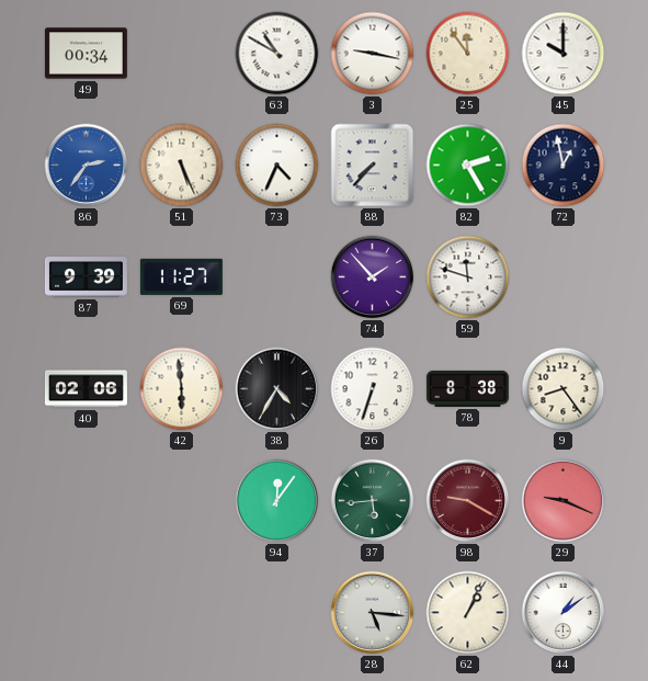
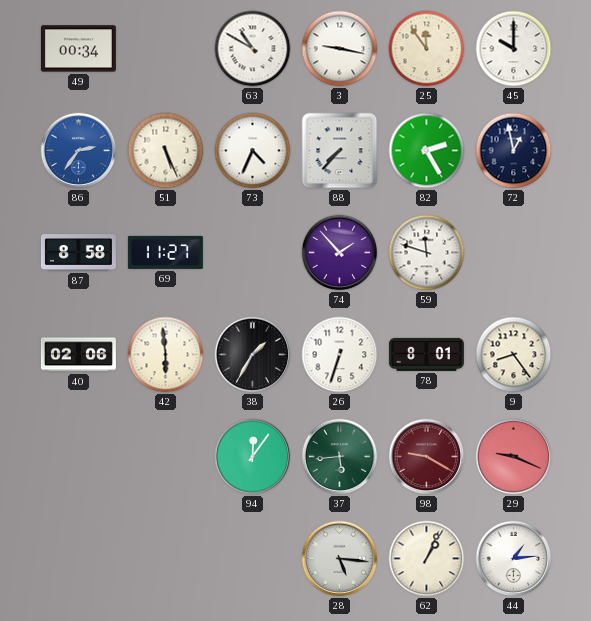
87: 9:39 -> 8:58 (78, 253)
38: 4:35 -> 1:35 (253, 355)
78: 8:38 -> 8:01 (426, 354)
44: 1:09 -> 1:14 (514, 559)
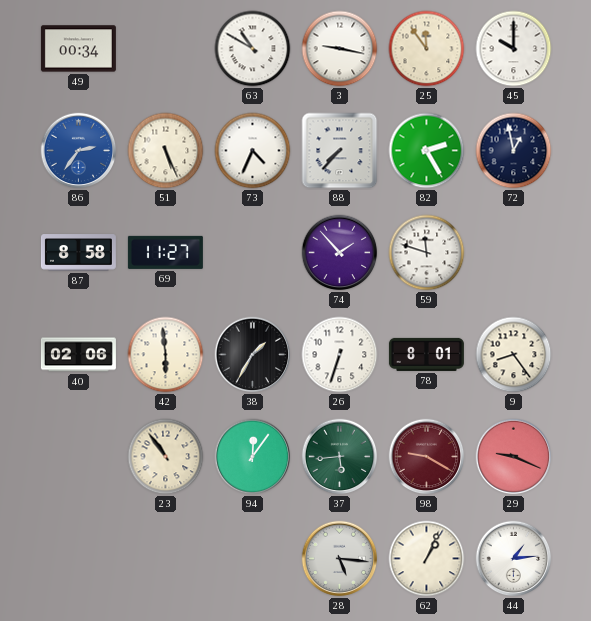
23: none -> 10:54 (166, 457)
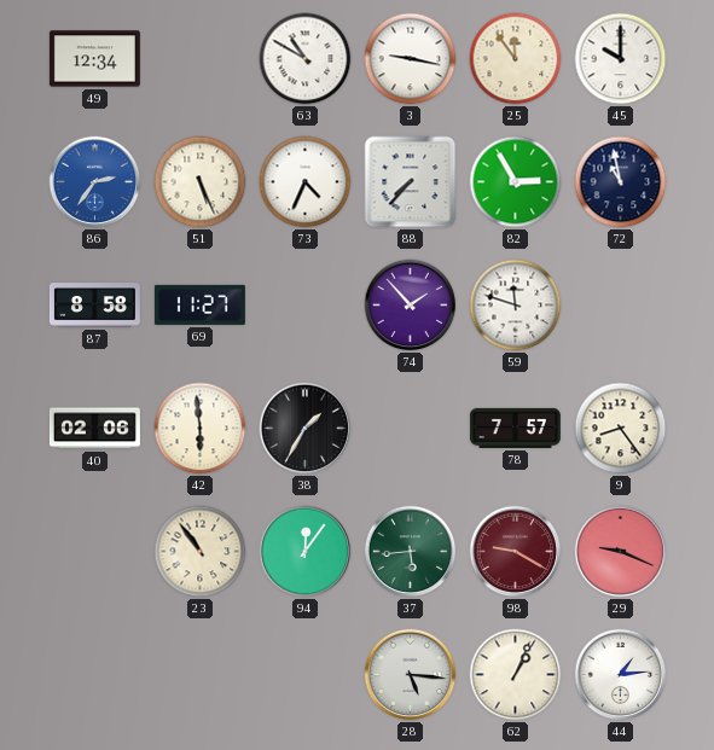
49: 00:34 -> 12:34 (94, 59)
82: 2:25 -> 2:55 (516, 182)
72: 12:58 -> 10:58 (621, 182)
26: 6:33 -> none (340, 355)
78: 8:01 -> 7:57 (515, 428)
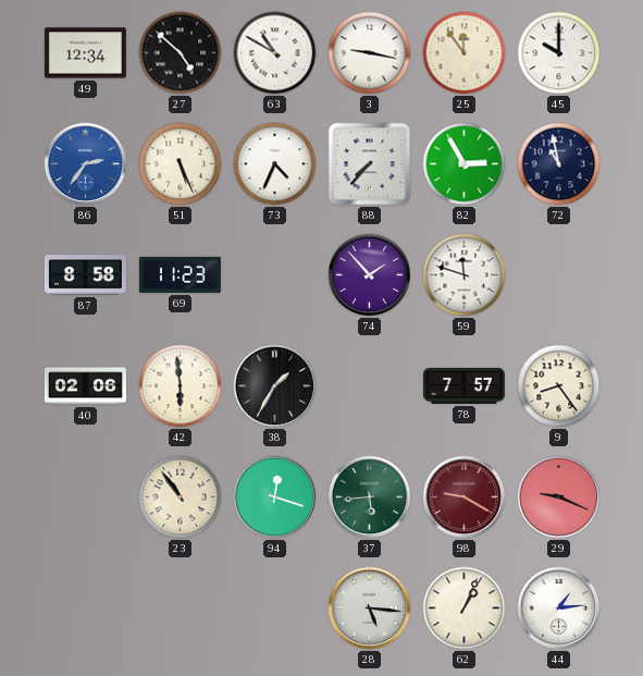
27: none -> 4:52 (181, 53)
69: 11:27 -> 11:23 (180, 274)
94: 12:06 -> 12:18 (275, 497)
